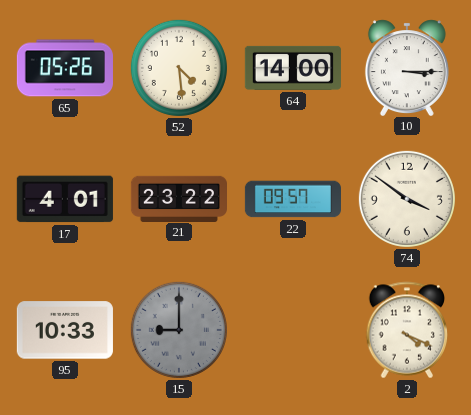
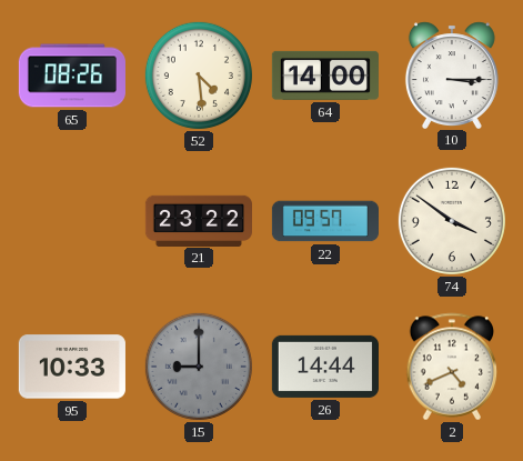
65: 05:26 -> 08:26 (72, 76)
17: 4:01 -> none (65, 199)
26: none -> 14:44 (325, 367)
2: 4:19 -> 4:41 (452, 367)
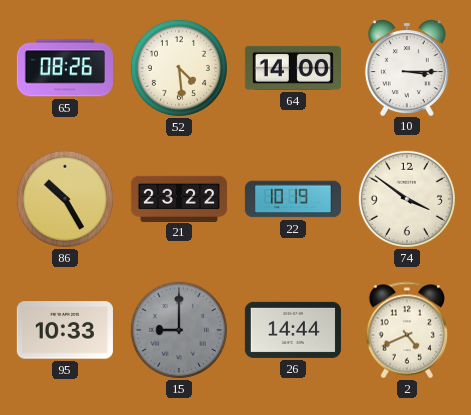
86: none -> 10:25 (65, 199)
22: 09:57 -> 10:19 (292, 199)
